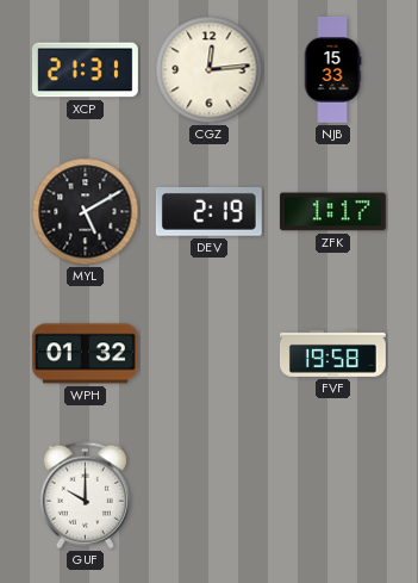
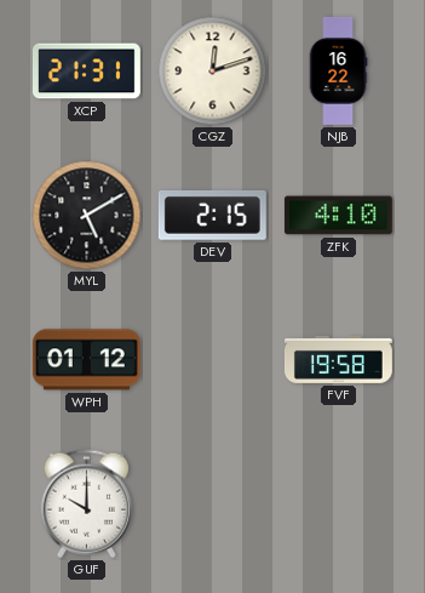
CGZ: 12:14 -> 12:12 (213, 72)
NJB: 15:33 -> 16:22 (338, 70)
DEV: 2:19 -> 2:15 (212, 215)
ZFK: 1:17 -> 4:10 (338, 216)
WPH: 01:32 -> 01:12 (86, 360)
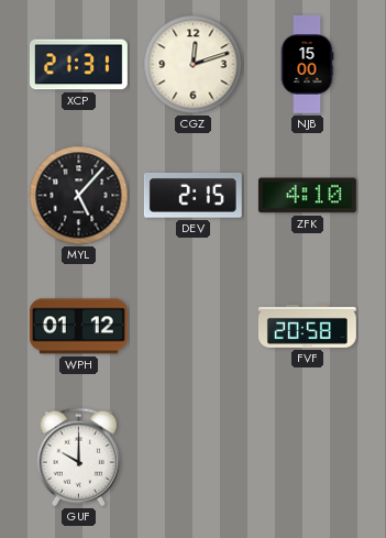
NJB: 16:22 -> 15:00 (307, 64)
MYL: 5:10 -> 5:07 (79, 196)
FVF: 19:58 -> 20:58 (307, 326)
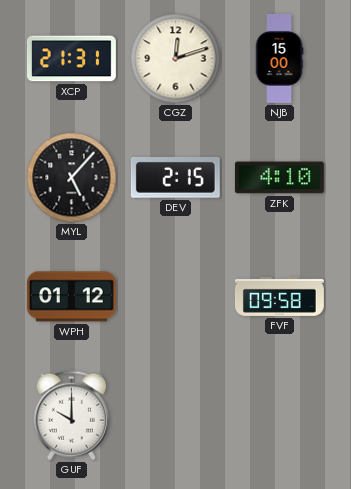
FVF: 20:58 -> 09:58 (279, 296)
